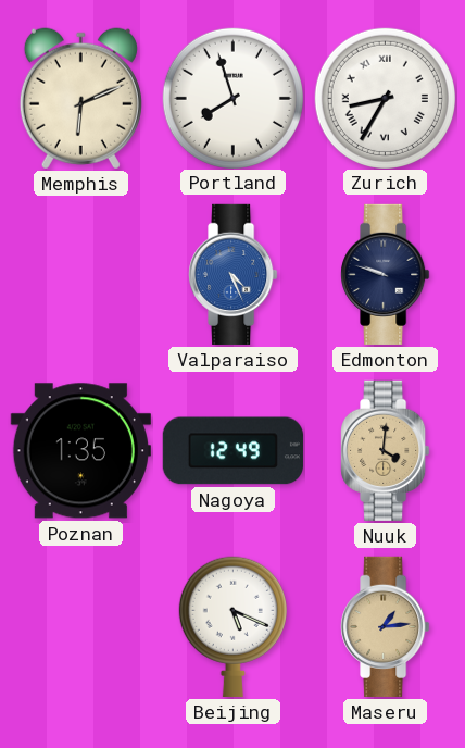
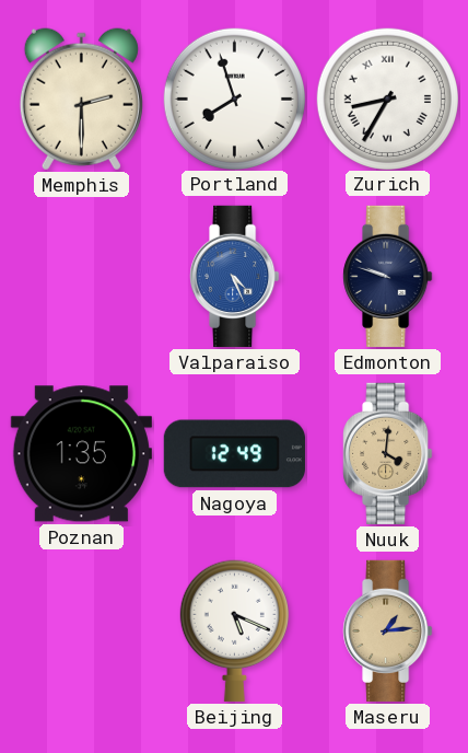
Memphis: 6:11 -> 2:30 (81, 100)
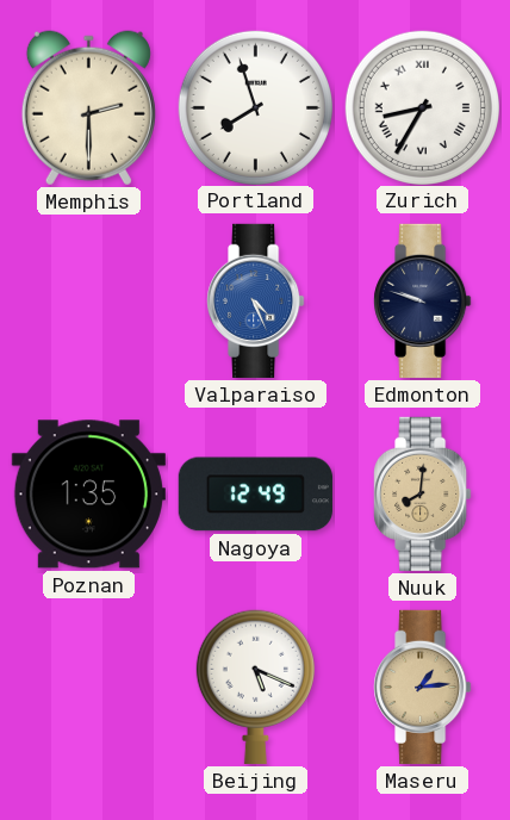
Nuuk: 4:01 -> 8:01 (423, 493)
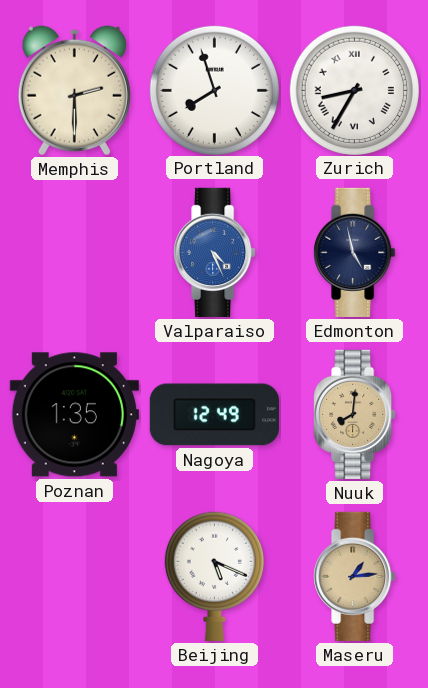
Edmonton: 9:48 -> 4:58 (355, 252)
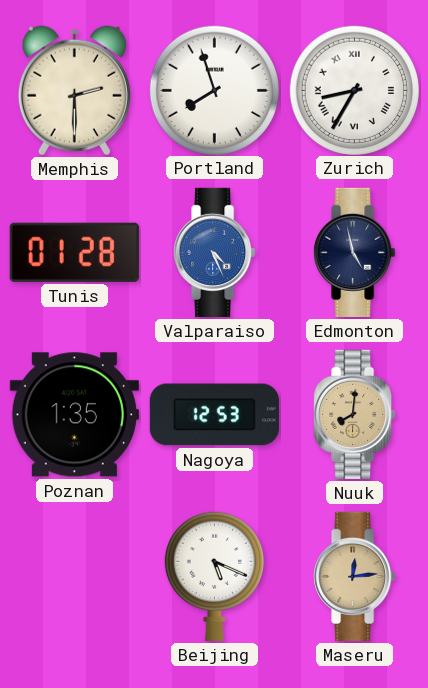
Tunis: none -> 01:28 (74, 252)
Nagoya: 12:49 -> 12:53 (214, 415)
Maseru: 1:14 -> 12:14 (355, 576)
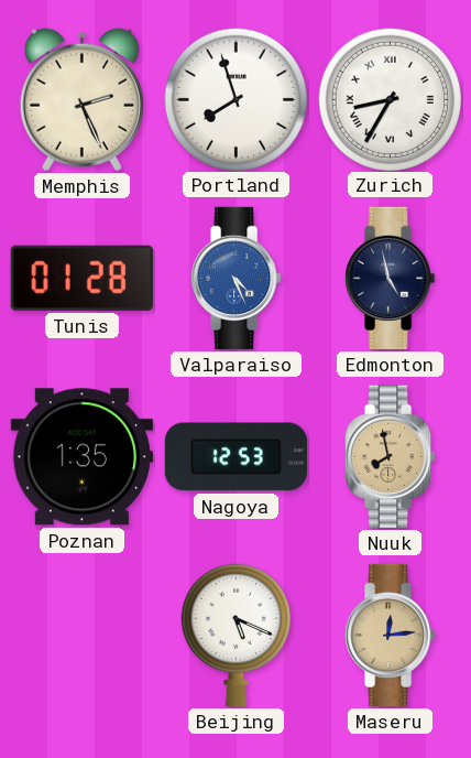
Memphis: 2:30 -> 2:26 (81, 100)
Nuuk: 8:01 -> 7:58 (391, 456)
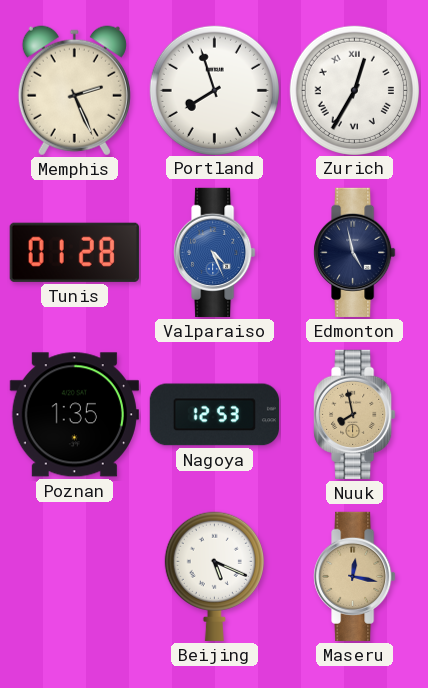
Zurich: 8:35 -> 12:35 (354, 90)
Maseru: 12:14 -> 12:17 (355, 576)
